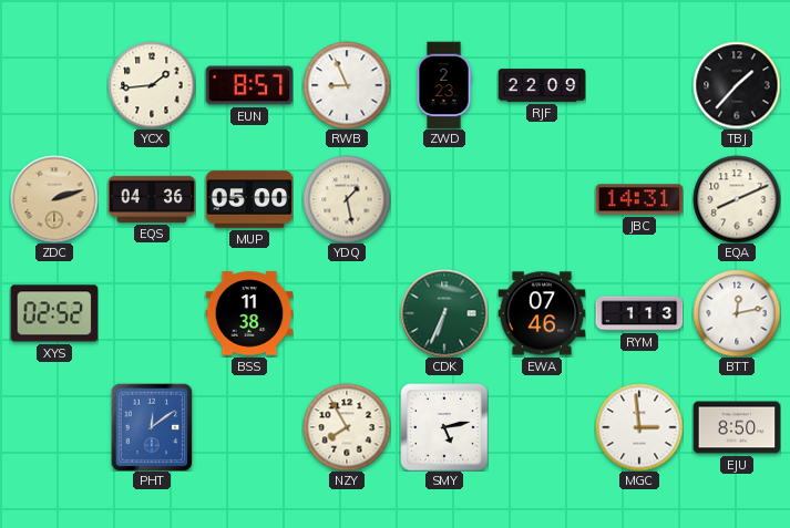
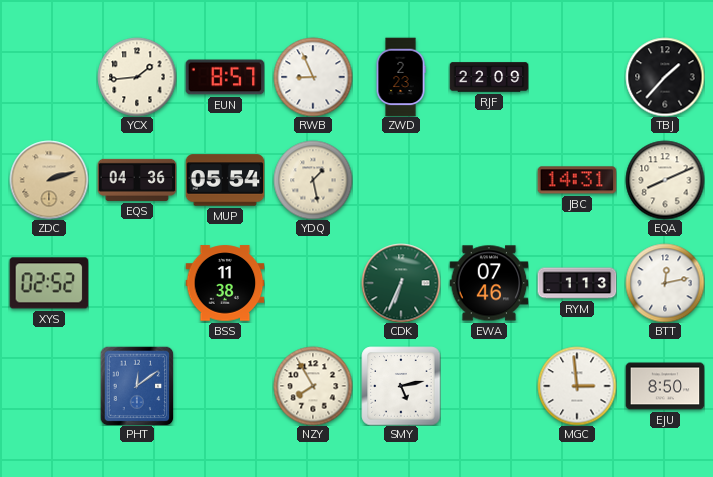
MUP: 05:00 -> 05:54 (225, 180)
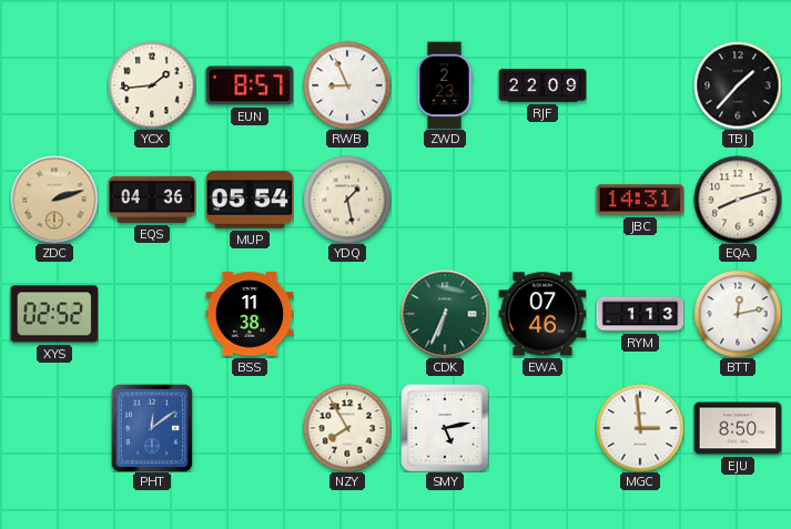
EQA: 8:11 -> 8:12 (738, 200)
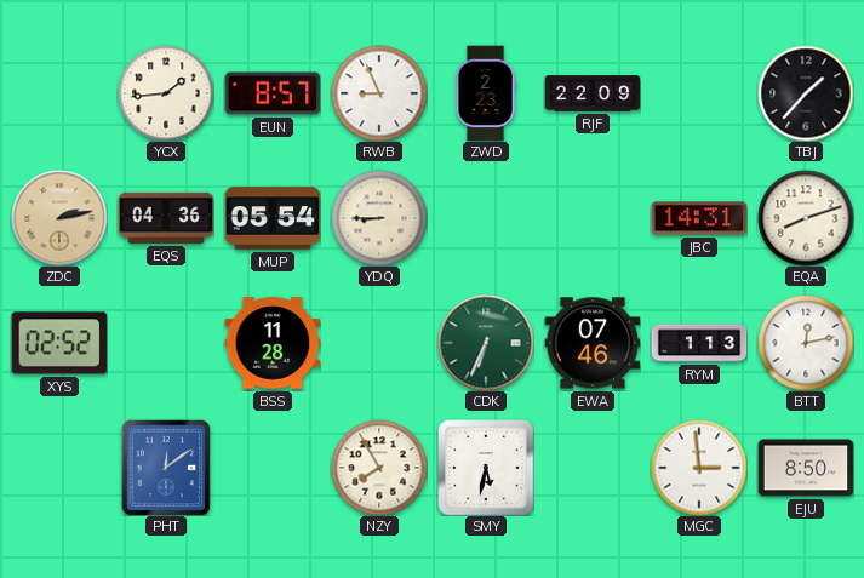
ZDC: 2:12 -> 2:13 (59, 218)
YDQ: 1:28 -> 8:45 (379, 218)
BSS: 11:38 -> 11:28 (273, 343)
SMY: 5:13 -> 5:32 (486, 468)
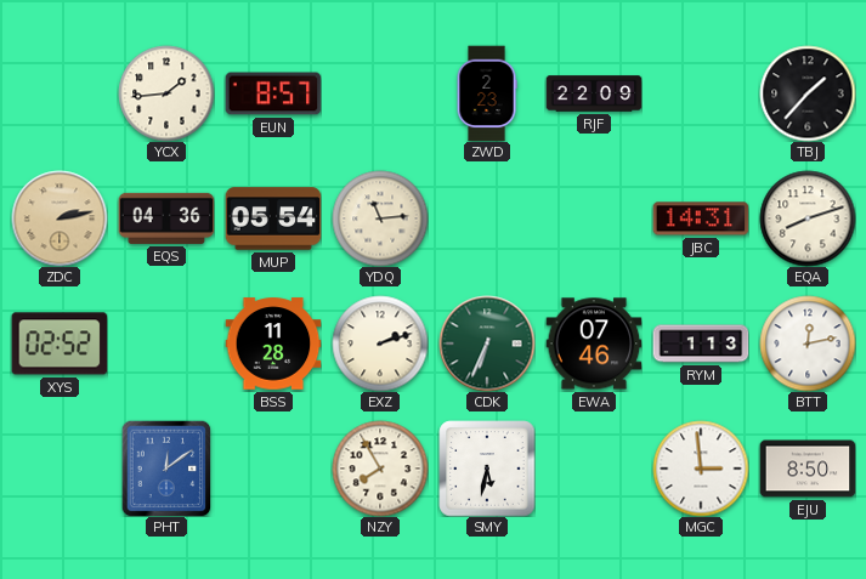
RWB: 8:56 -> none (379, 93)
YDQ: 8:45 -> 11:14 (380, 218)
EXZ: none -> 2:12 (380, 344)
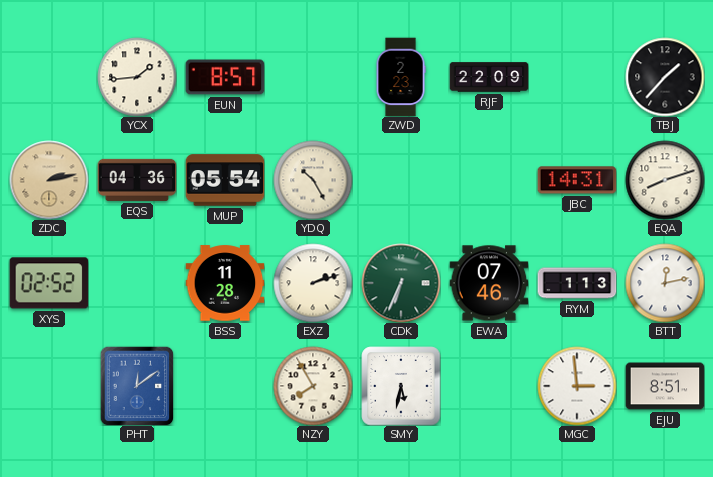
YDQ: 11:14 -> 10:25 (313, 180)
EJU: 8:50 -> 8:51 (665, 386)
